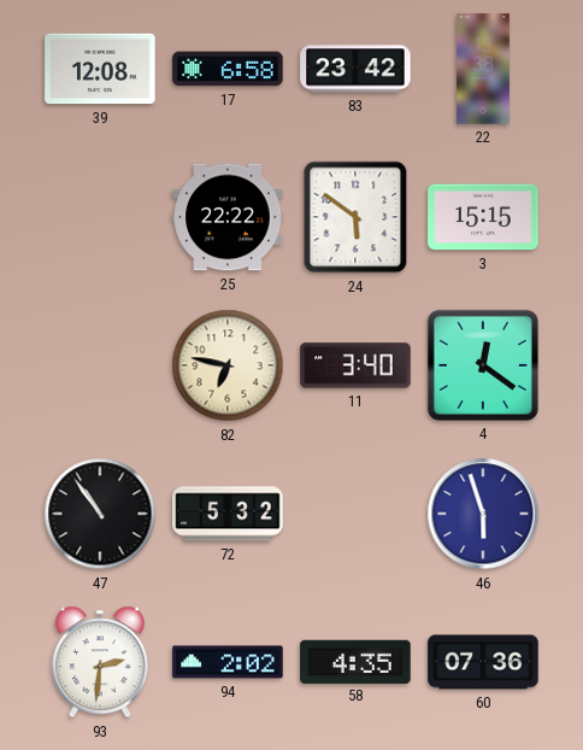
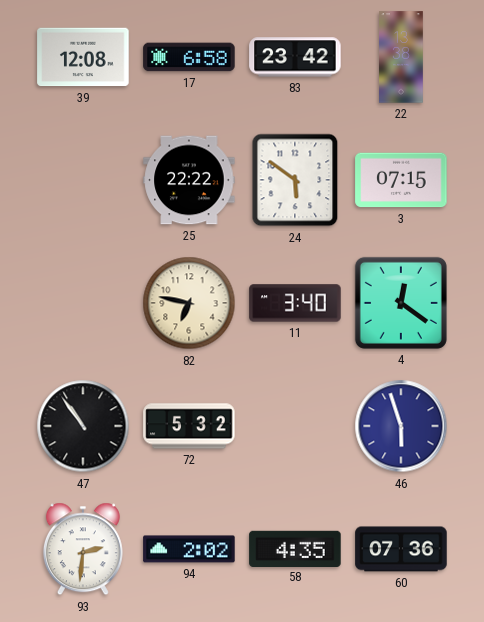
3: 15:15 -> 07:15 (401, 180)
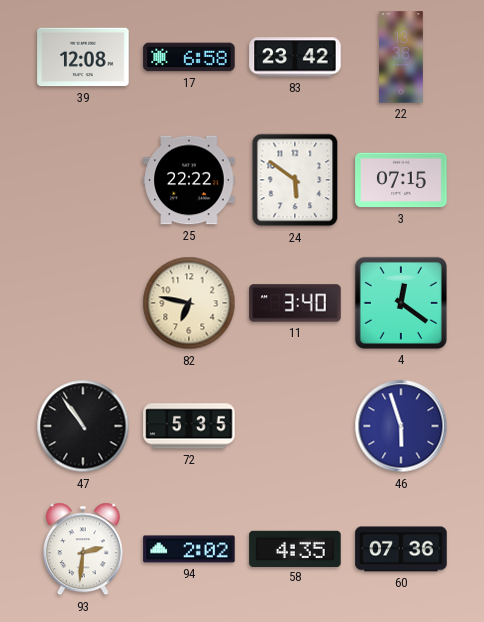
72: 5:32 -> 5:35 (189, 426)
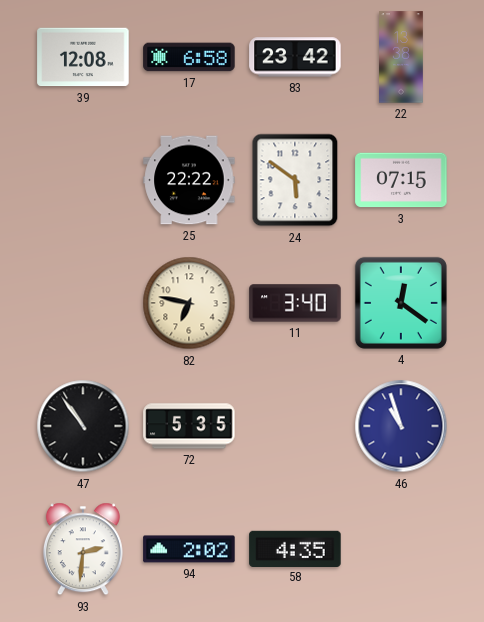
46: 5:57 -> 10:57 (401, 426)
60: 07:36 -> none (401, 549)
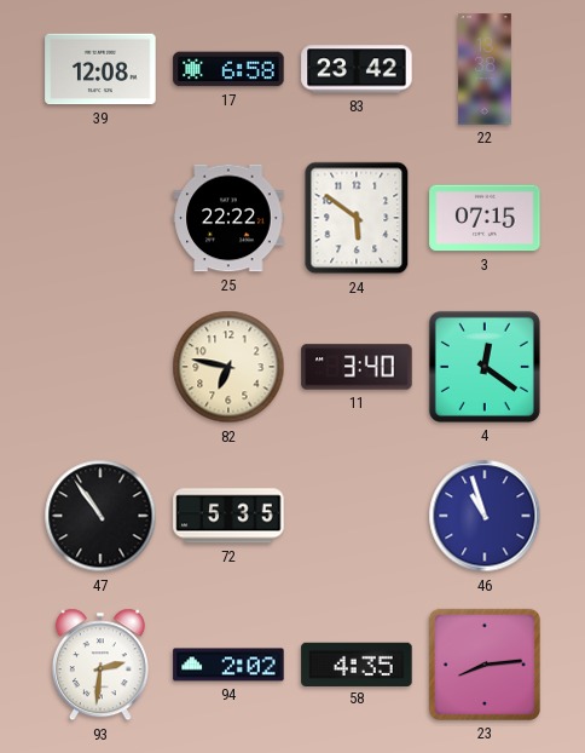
23: none -> 8:14 (485, 665)
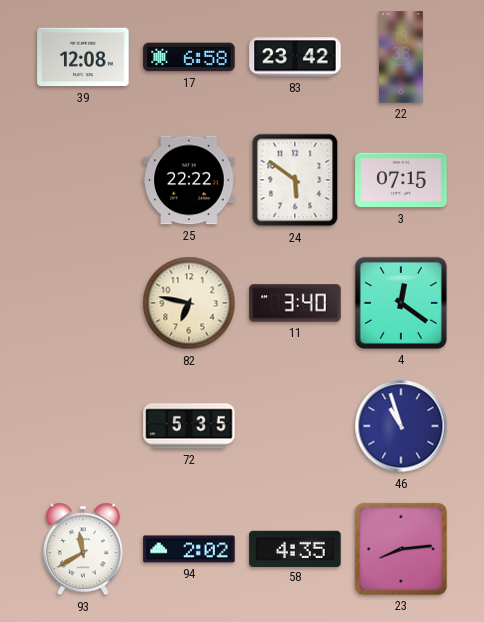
47: 10:54 -> none (100, 516)
93: 2:31 -> 11:40 (83, 549)
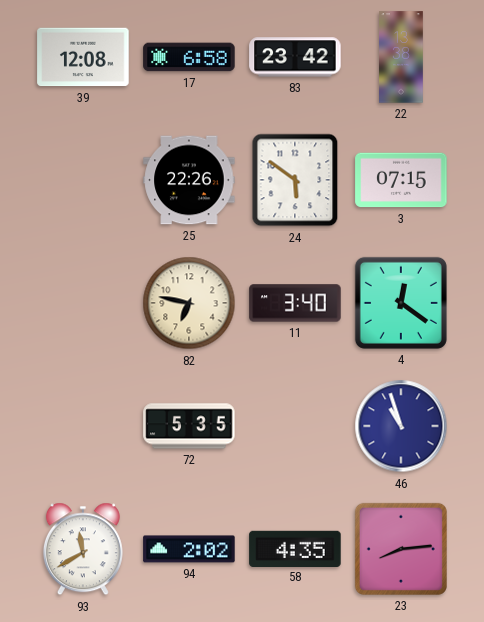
25: 22:22 -> 22:26 (189, 180)
